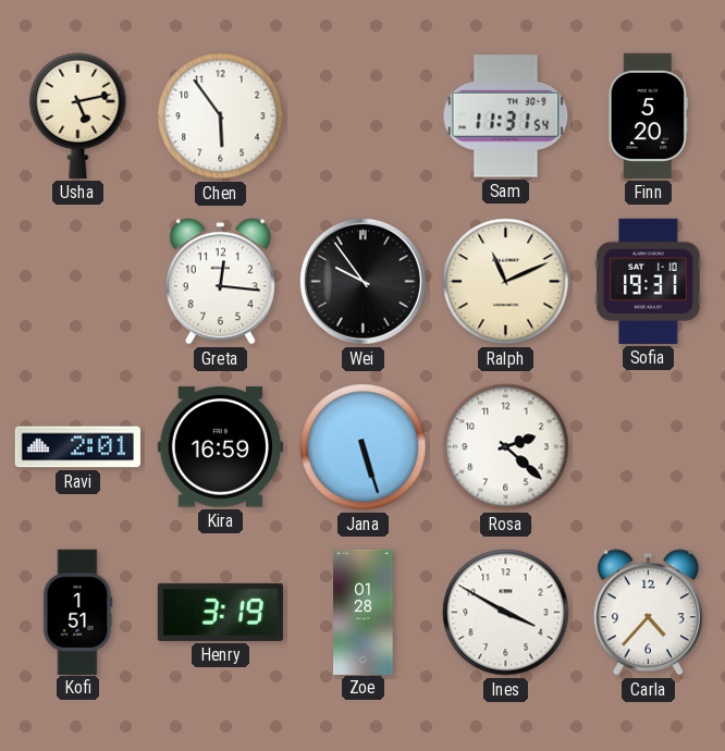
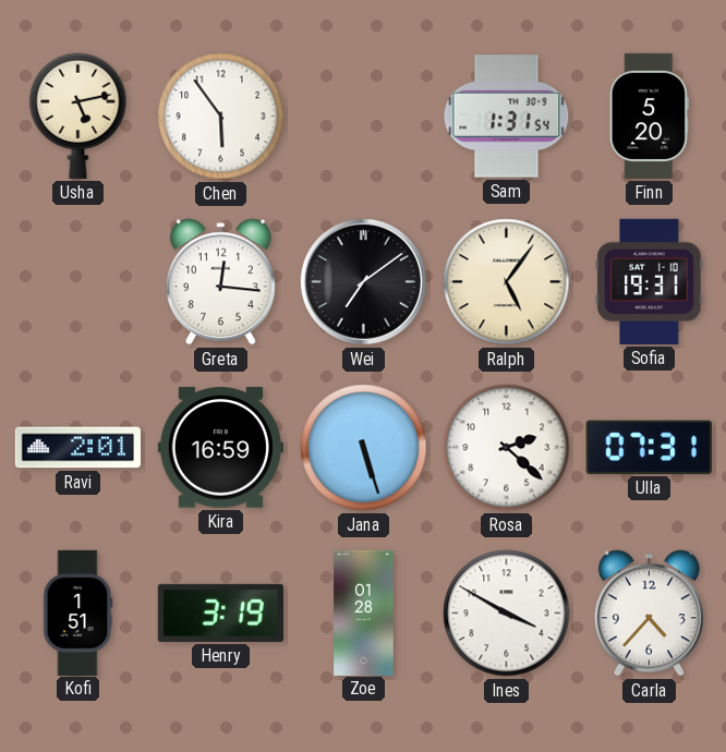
Sam: 11:31 -> 1:31 (507, 117)
Wei: 9:54 -> 7:09 (363, 281)
Ralph: 11:11 -> 5:06 (507, 282)
Ulla: none -> 07:31 (649, 447)
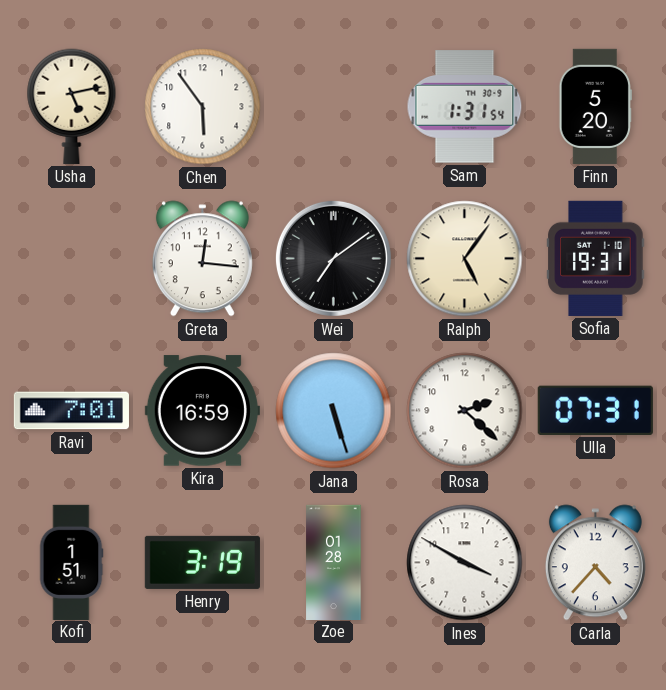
Ravi: 2:01 -> 7:01 (71, 411)
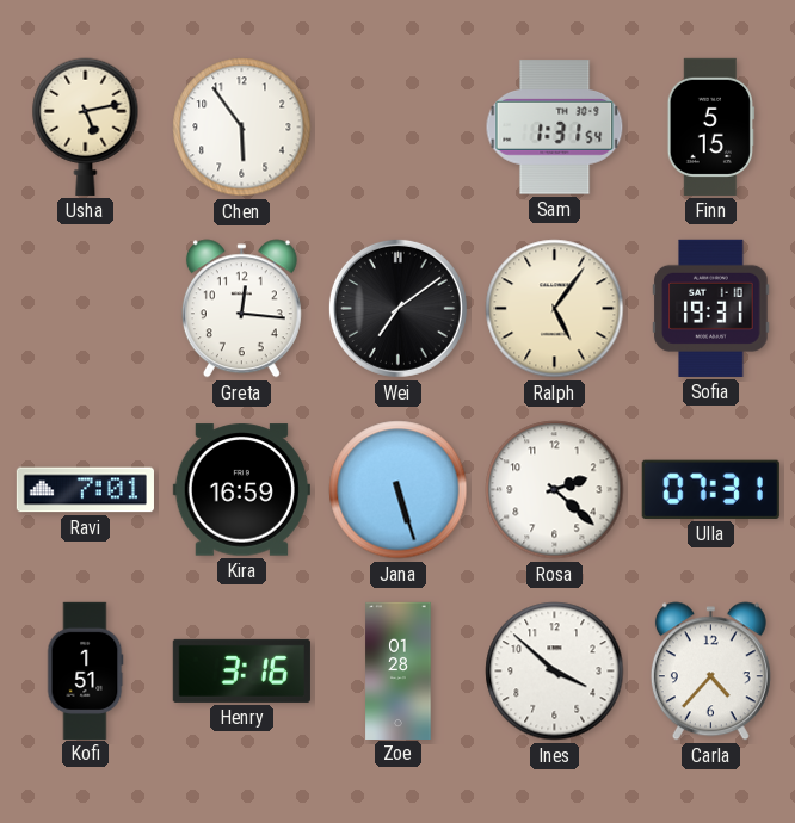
Finn: 5:20 -> 5:15 (710, 126)
Henry: 3:19 -> 3:16 (241, 670)
Ines: 3:50 -> 3:52 (555, 672)
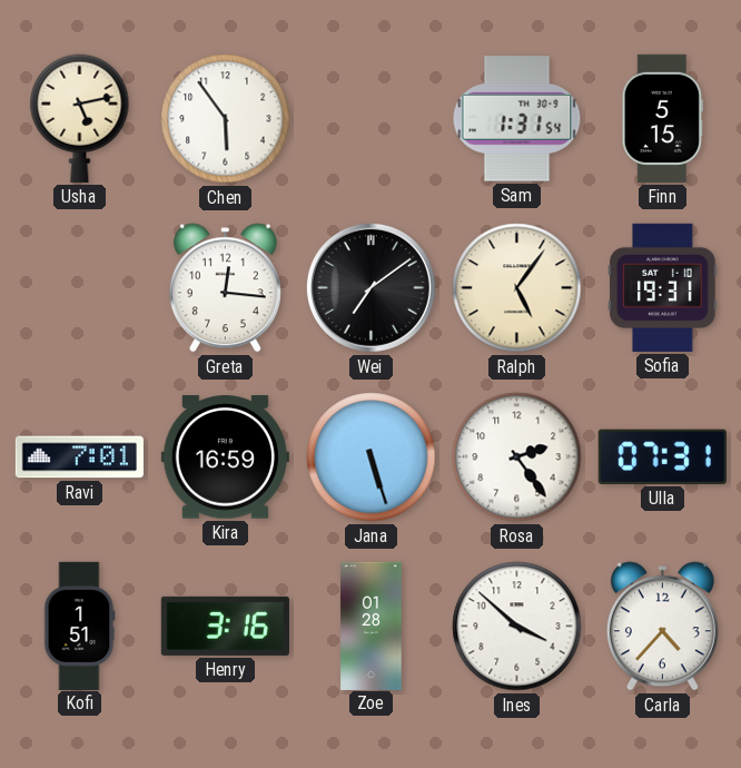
Rosa: 2:22 -> 2:24 (517, 457)
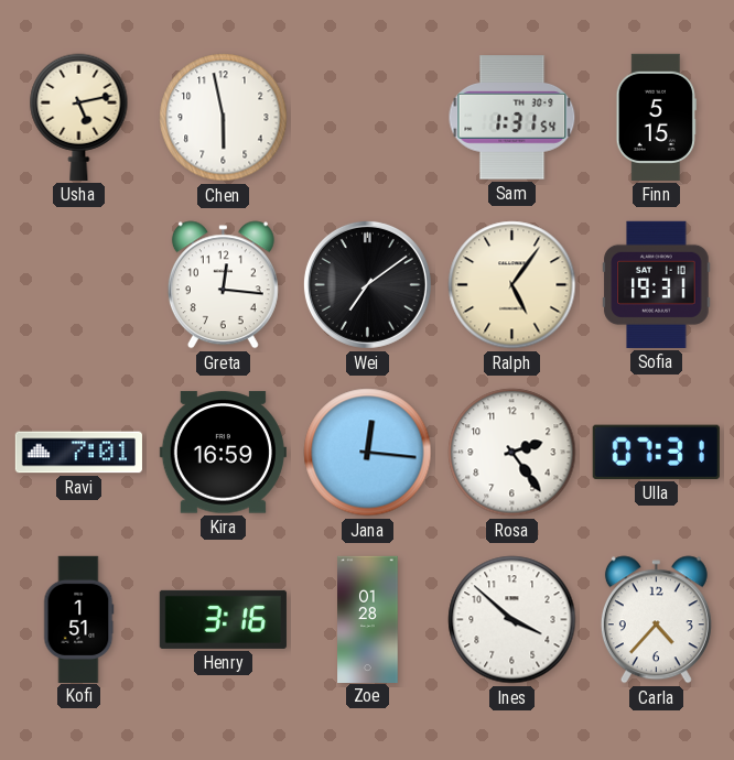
Chen: 5:54 -> 5:58 (224, 118)
Jana: 5:27 -> 12:16 (368, 453)
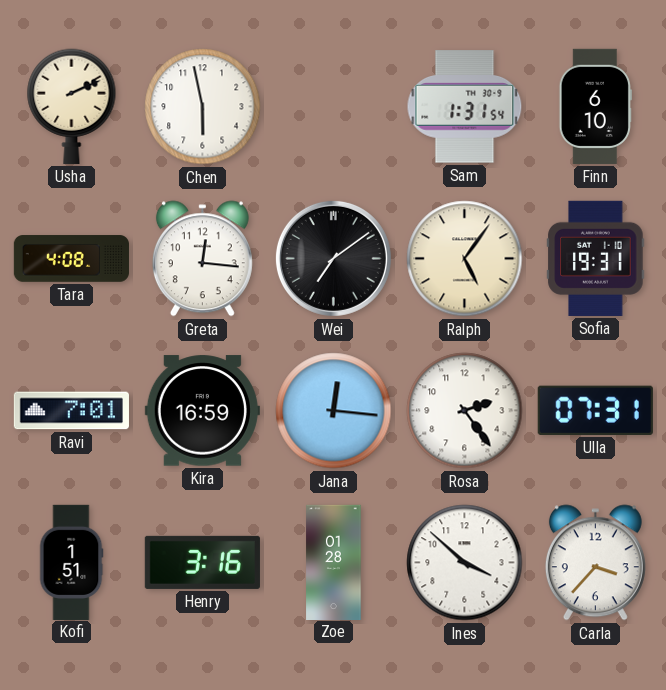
Usha: 5:13 -> 2:11 (72, 106)
Finn: 5:15 -> 6:10 (595, 106)
Tara: none -> 4:08 (71, 259)
Carla: 4:37 -> 3:37 (595, 563)
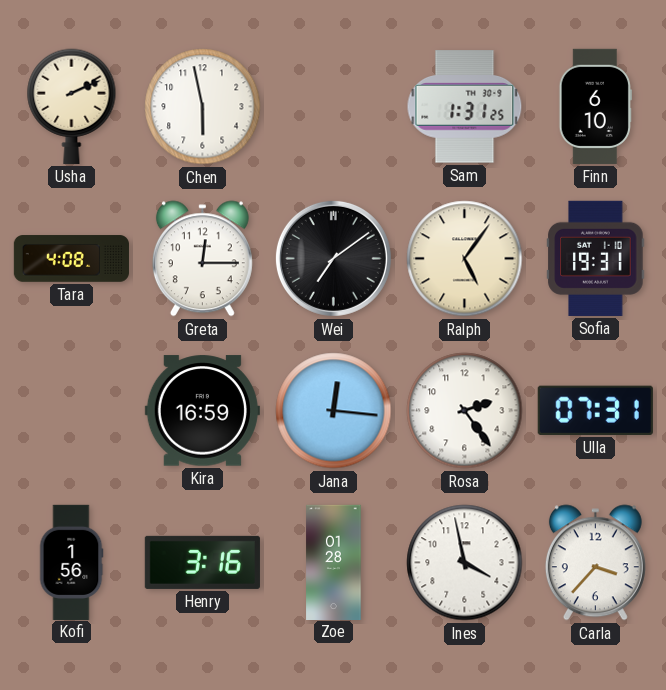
Sam: 1:31:54 -> 1:31:25 (465, 107)
Greta: 12:16 -> 12:15 (202, 259)
Ravi: 7:01 -> none (71, 411)
Kofi: 1:51 -> 1:56 (71, 562)
Ines: 3:52 -> 3:58 (465, 563)
